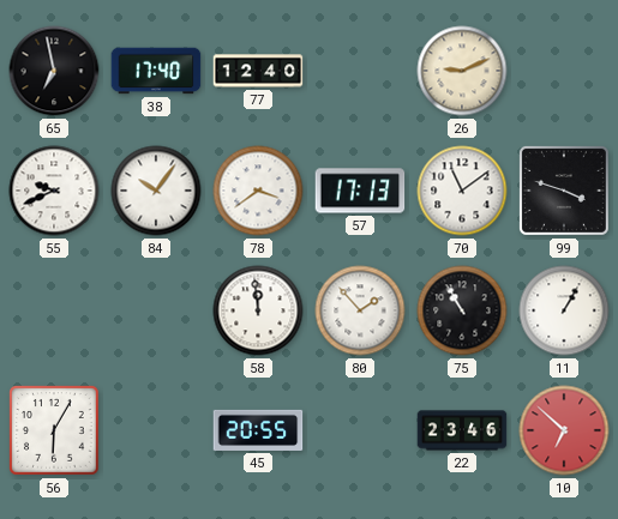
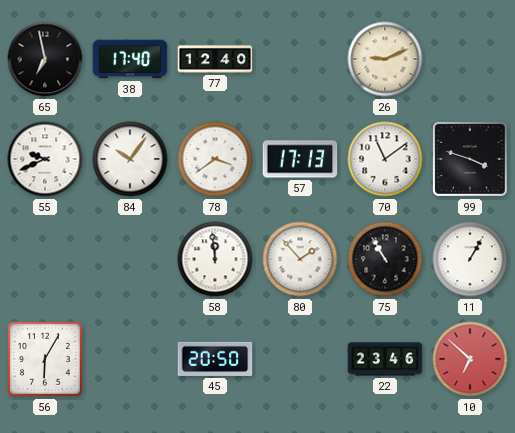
45: 20:55 -> 20:50 (215, 359)
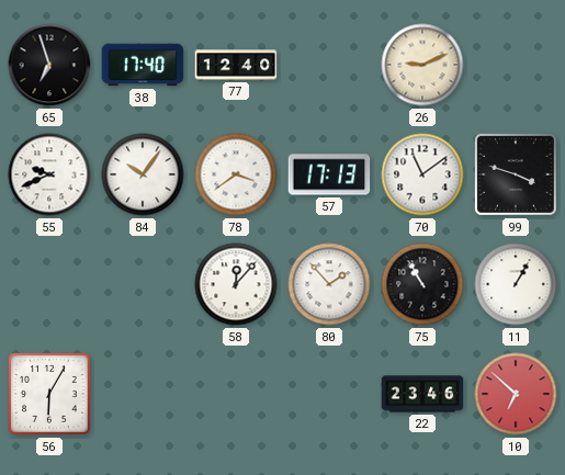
65: 6:58 -> 6:57 (49, 65)
58: 11:59 -> 12:07 (236, 284)
45: 20:50 -> none (215, 359)
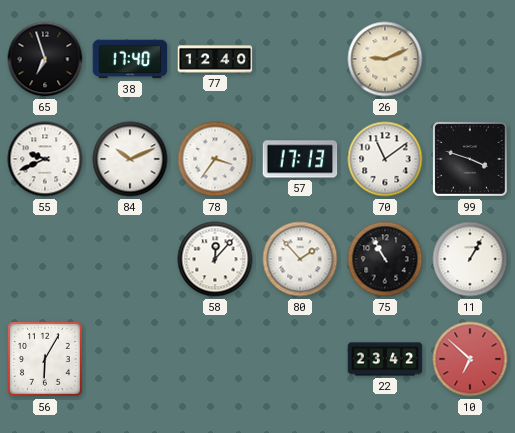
84: 10:06 -> 10:11 (130, 159)
78: 3:39 -> 3:36 (215, 159)
22: 23:46 -> 23:42 (385, 359)
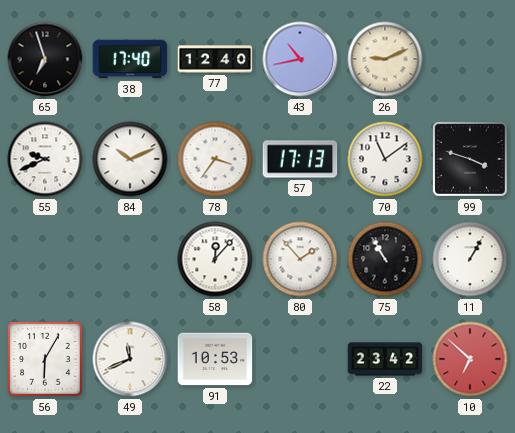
43: none -> 10:43 (300, 59)
49: none -> 11:41 (130, 359)
91: none -> 10:53 (215, 359)
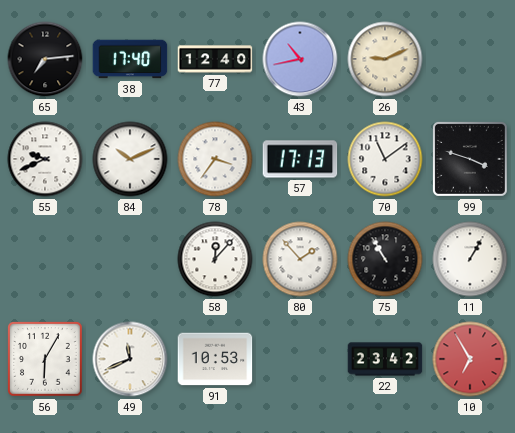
65: 6:57 -> 7:14 (45, 59)
10: 6:52 -> 6:55 (470, 359)
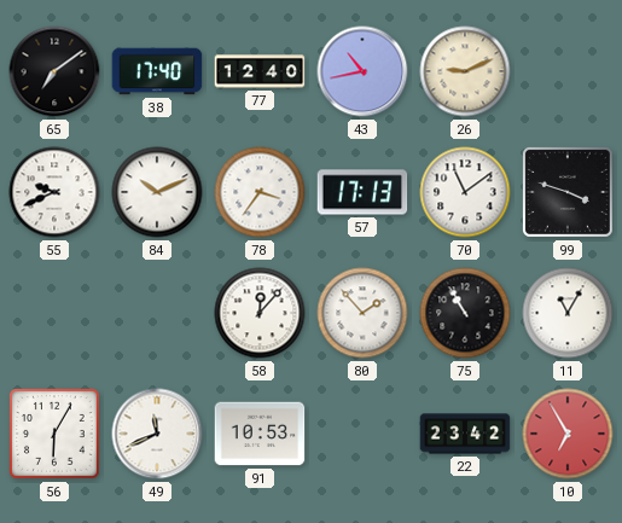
65: 7:14 -> 7:09 (54, 71)
11: 1:05 -> 11:05 (568, 313)
